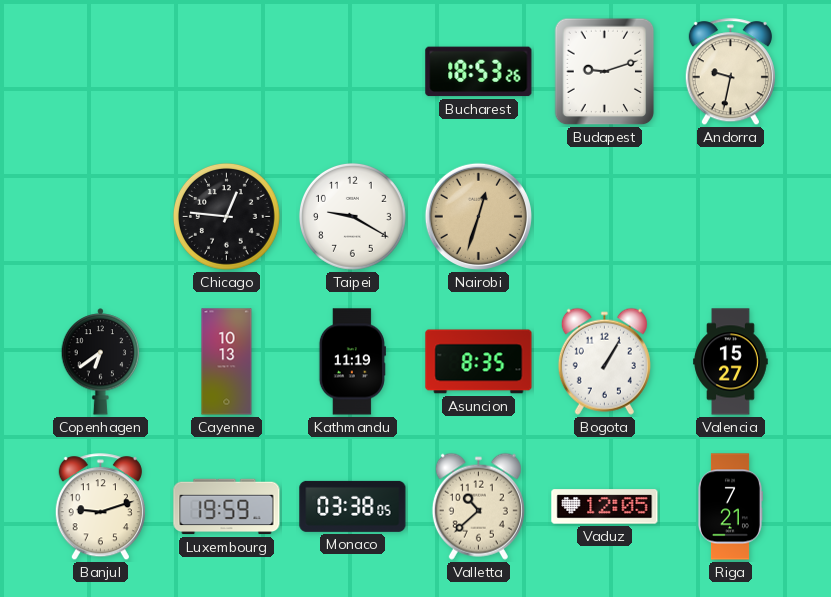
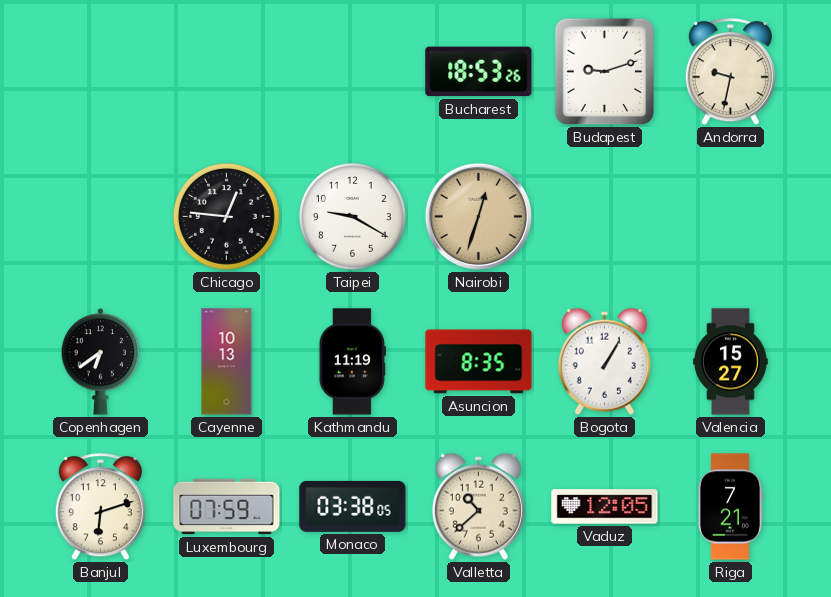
Banjul: 9:12 -> 6:12 (100, 507)
Luxembourg: 19:59 -> 07:59 (227, 507)
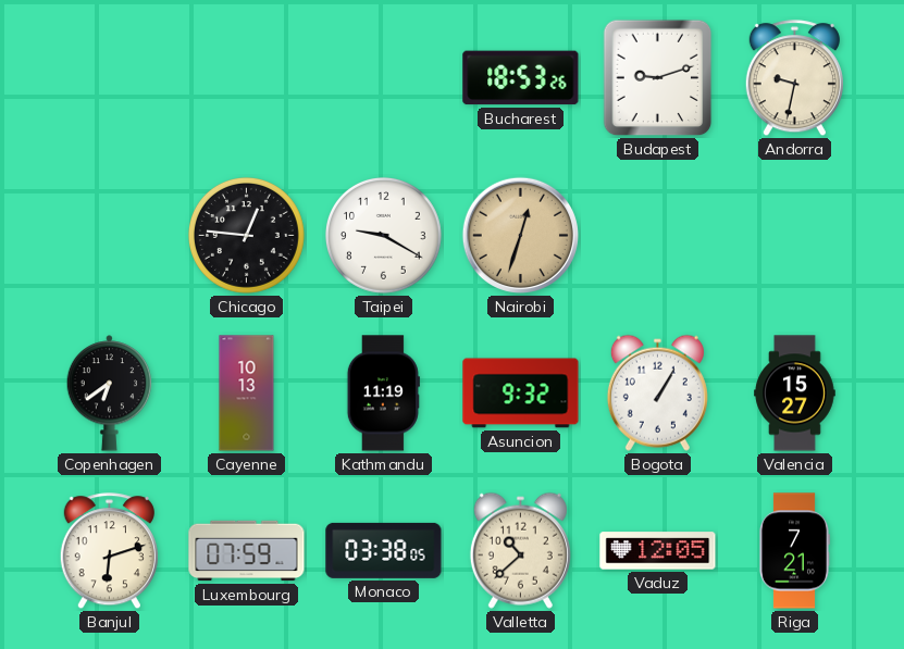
Asuncion: 8:35 -> 9:32 (521, 394)
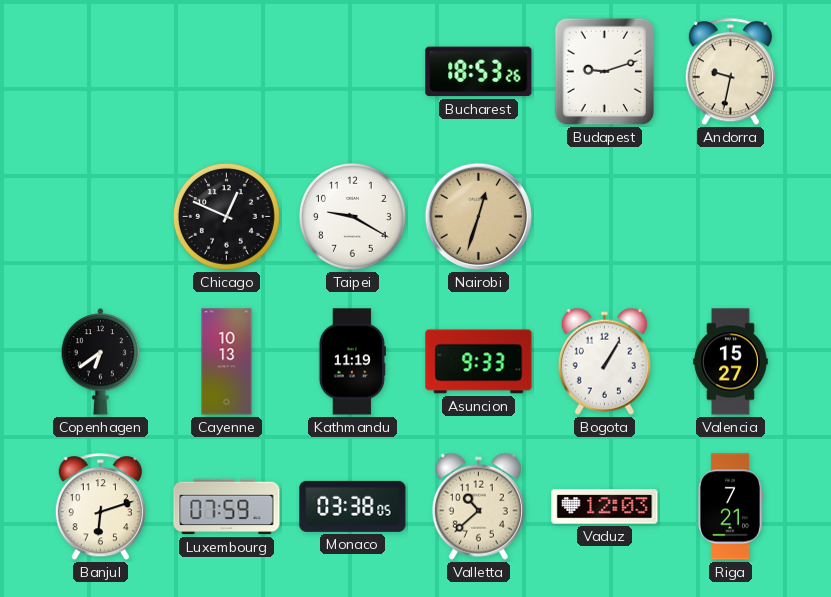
Chicago: 12:46 -> 12:49 (226, 216)
Asuncion: 9:32 -> 9:33 (479, 362)
Vaduz: 12:05 -> 12:03 (605, 507)
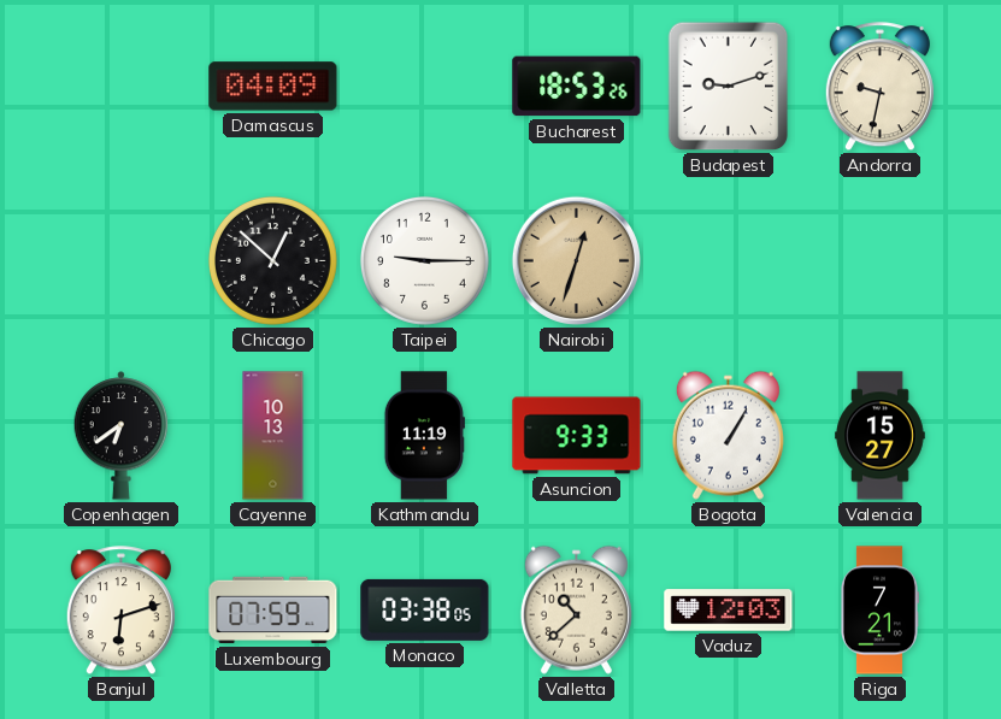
Damascus: none -> 04:09 (273, 87)
Chicago: 12:49 -> 12:52 (272, 260)
Taipei: 9:20 -> 9:15 (424, 260)
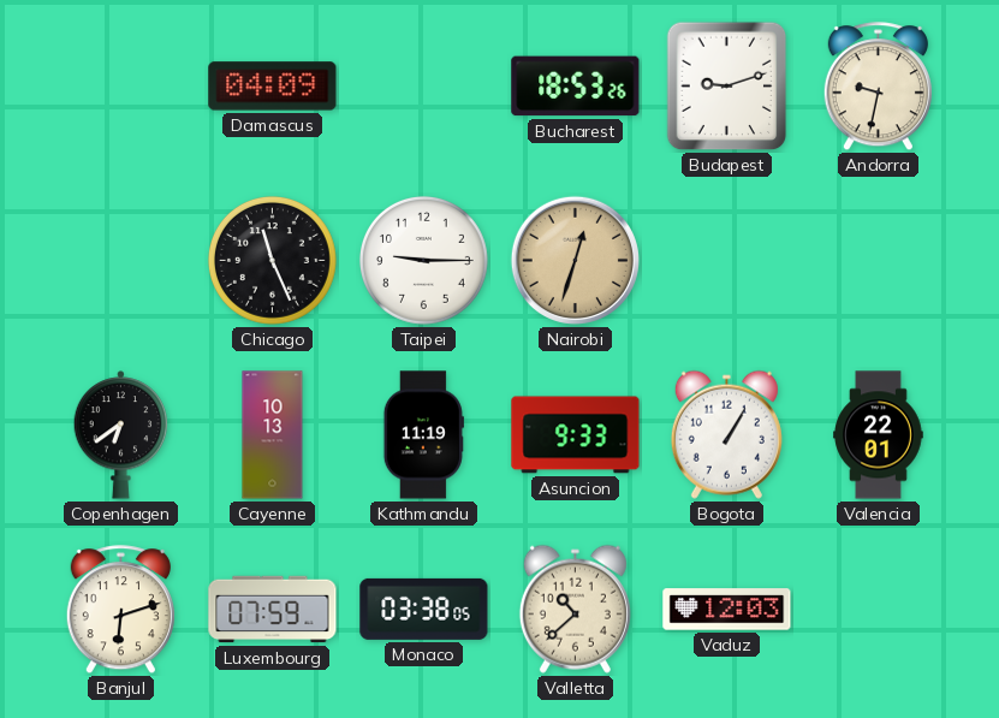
Chicago: 12:52 -> 11:26 (272, 260)
Valencia: 15:27 -> 22:01 (879, 435)
Riga: 7:21 -> none (879, 611)
